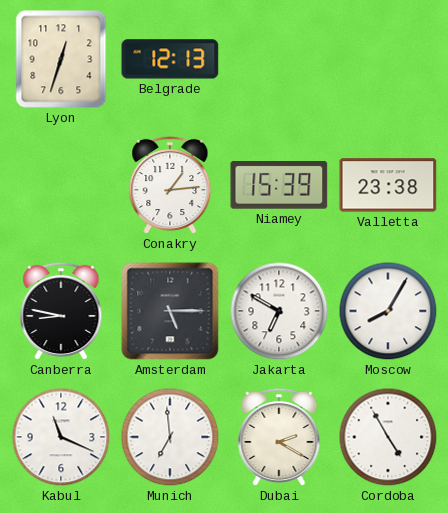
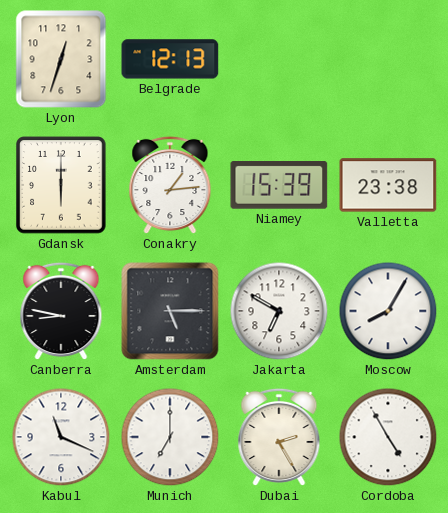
Gdansk: none -> 6:00 (61, 185)
Munich: 6:59 -> 7:00 (170, 437)
Dubai: 2:20 -> 2:25 (279, 437)
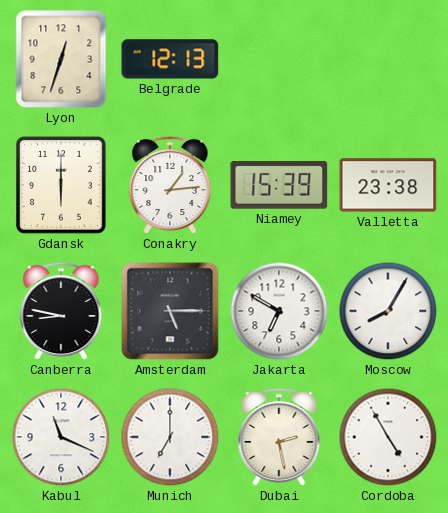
Dubai: 2:25 -> 2:28 (279, 437)
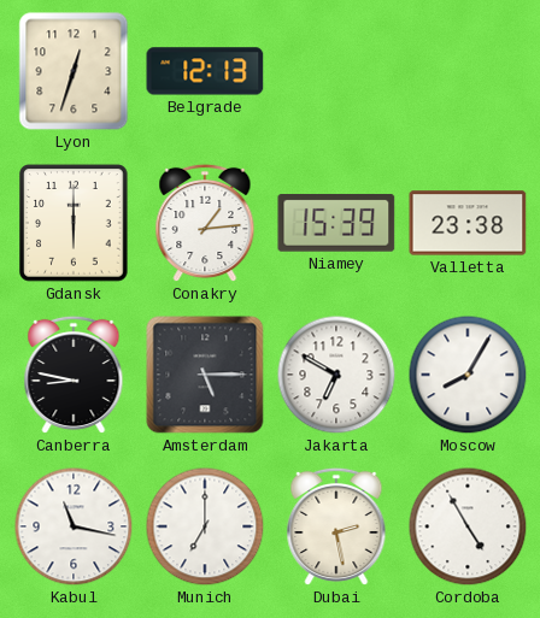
Kabul: 11:19 -> 11:17 (74, 526)
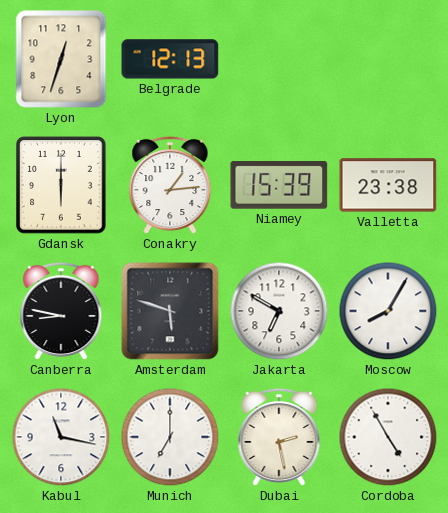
Amsterdam: 5:15 -> 5:48 (170, 311)
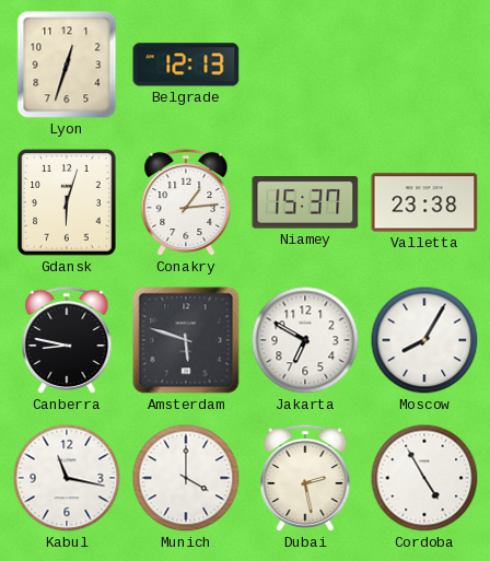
Gdansk: 6:00 -> 6:03 (67, 202)
Niamey: 15:39 -> 15:37 (305, 203)
Munich: 7:00 -> 4:00 (186, 478)
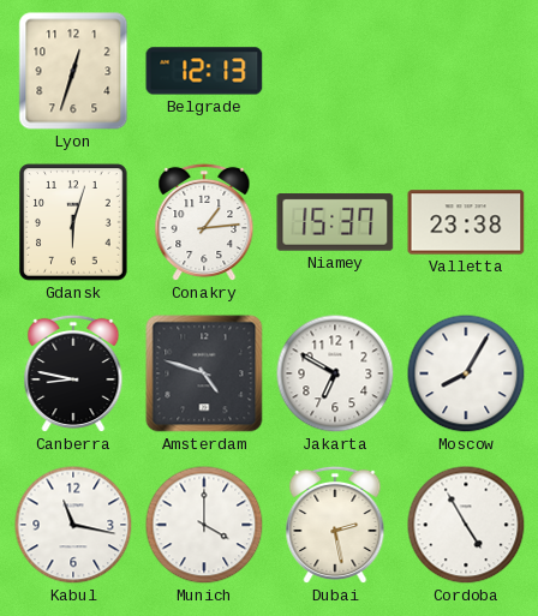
Amsterdam: 5:48 -> 4:48 (204, 373)
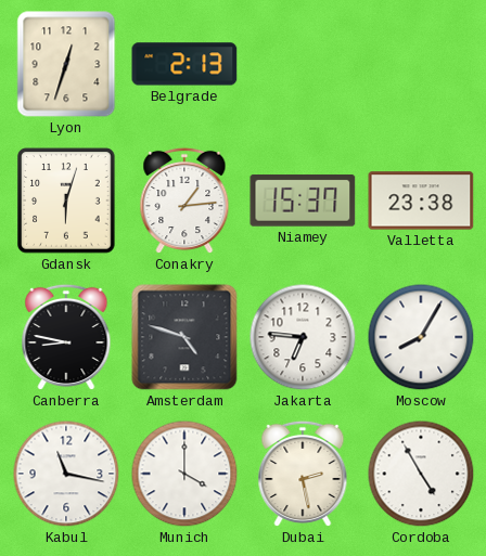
Belgrade: 12:13 -> 2:13 (184, 64)
Jakarta: 6:50 -> 6:46 (303, 337)
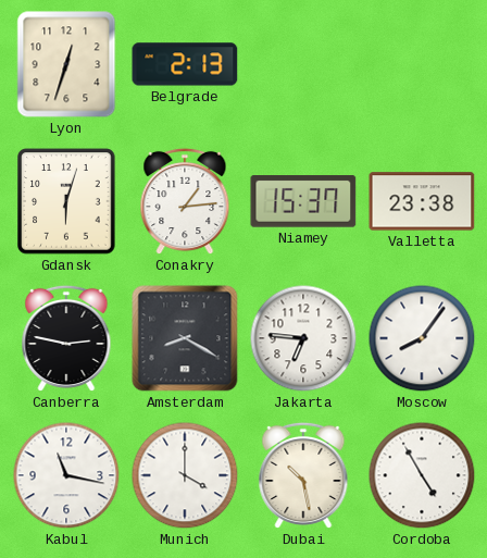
Canberra: 8:47 -> 2:47 (66, 338)
Amsterdam: 4:48 -> 8:20 (185, 338)
Moscow: 8:05 -> 8:06 (422, 338)
Dubai: 2:28 -> 10:28 (303, 475)
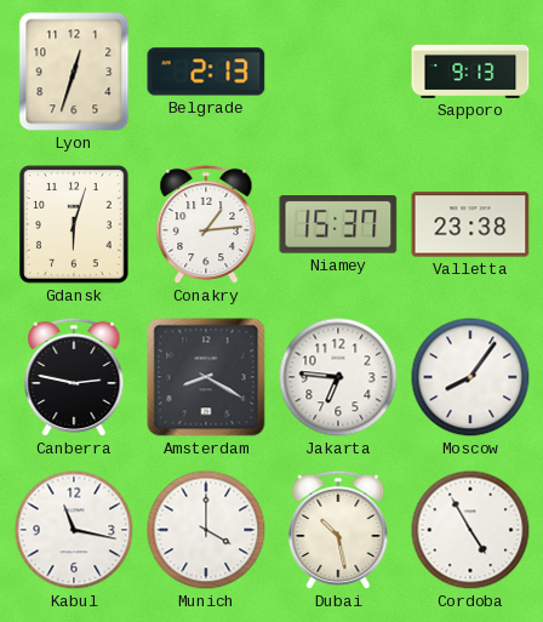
Sapporo: none -> 9:13 (470, 72)
